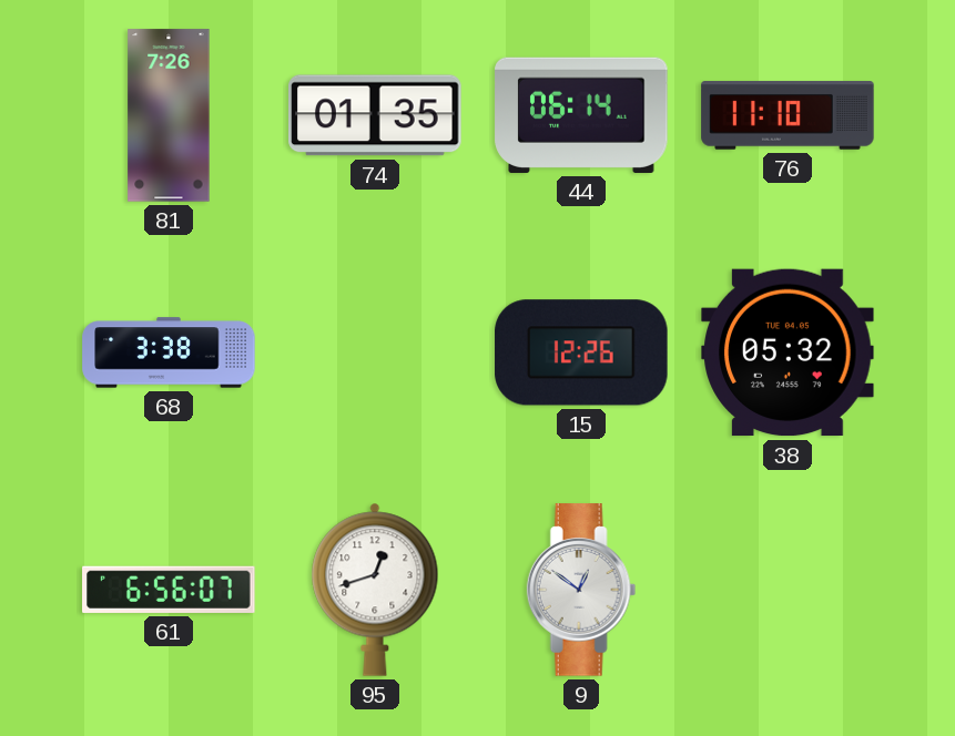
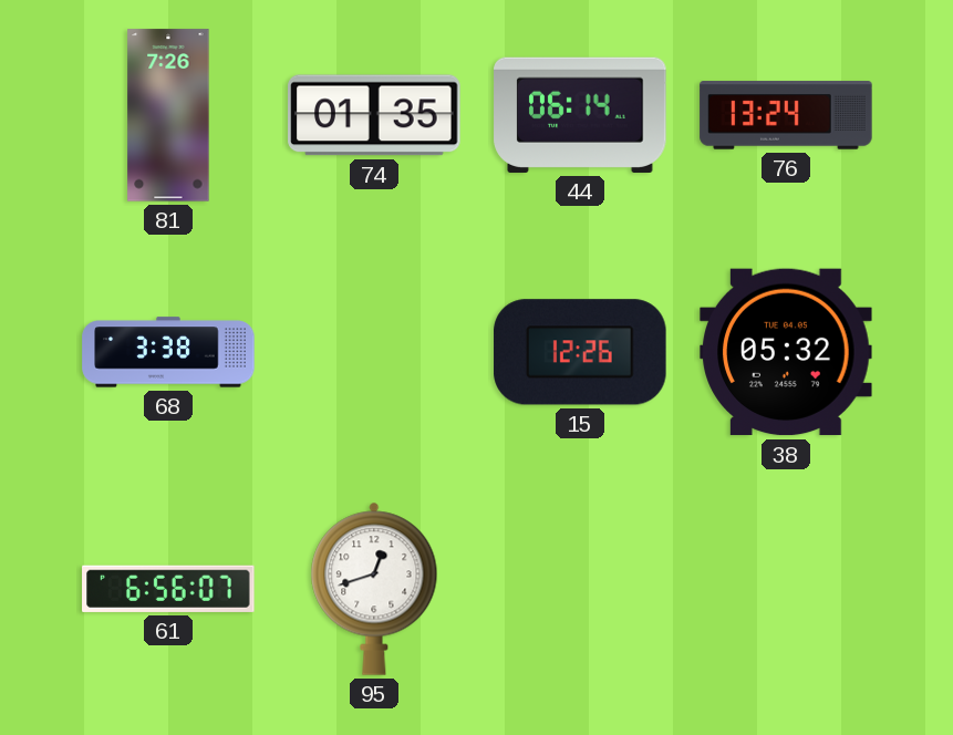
76: 11:10 -> 13:24 (786, 115)
9: 12:51 -> none (581, 590)
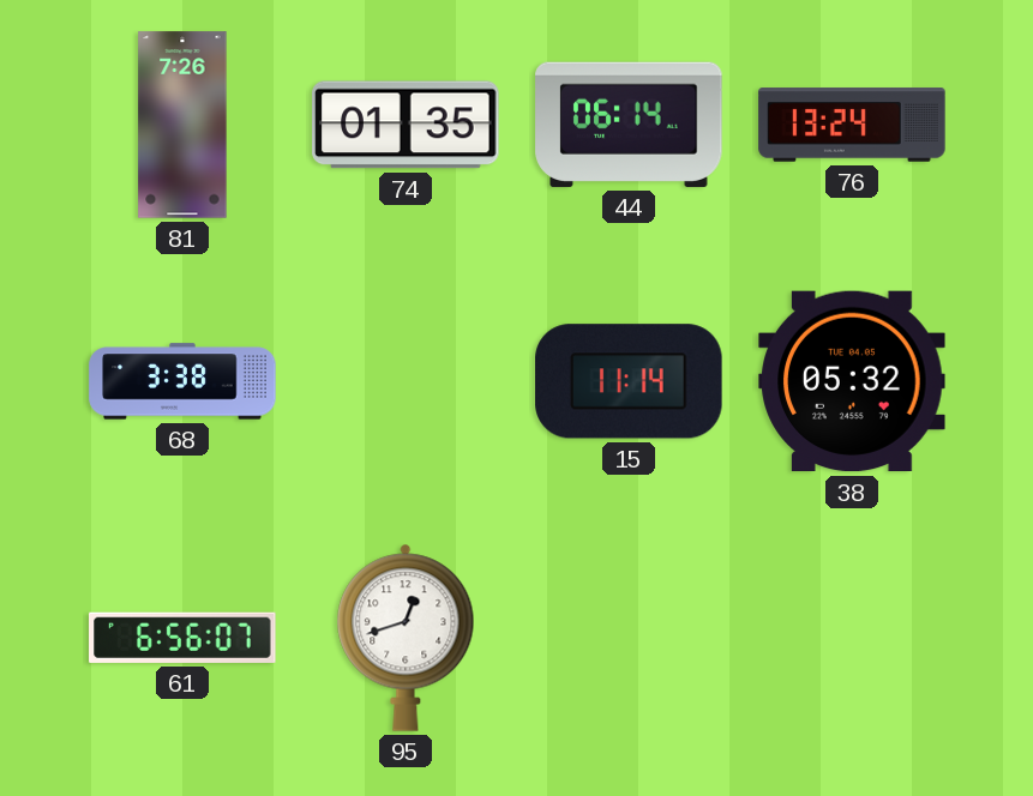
15: 12:26 -> 11:14 (629, 381)
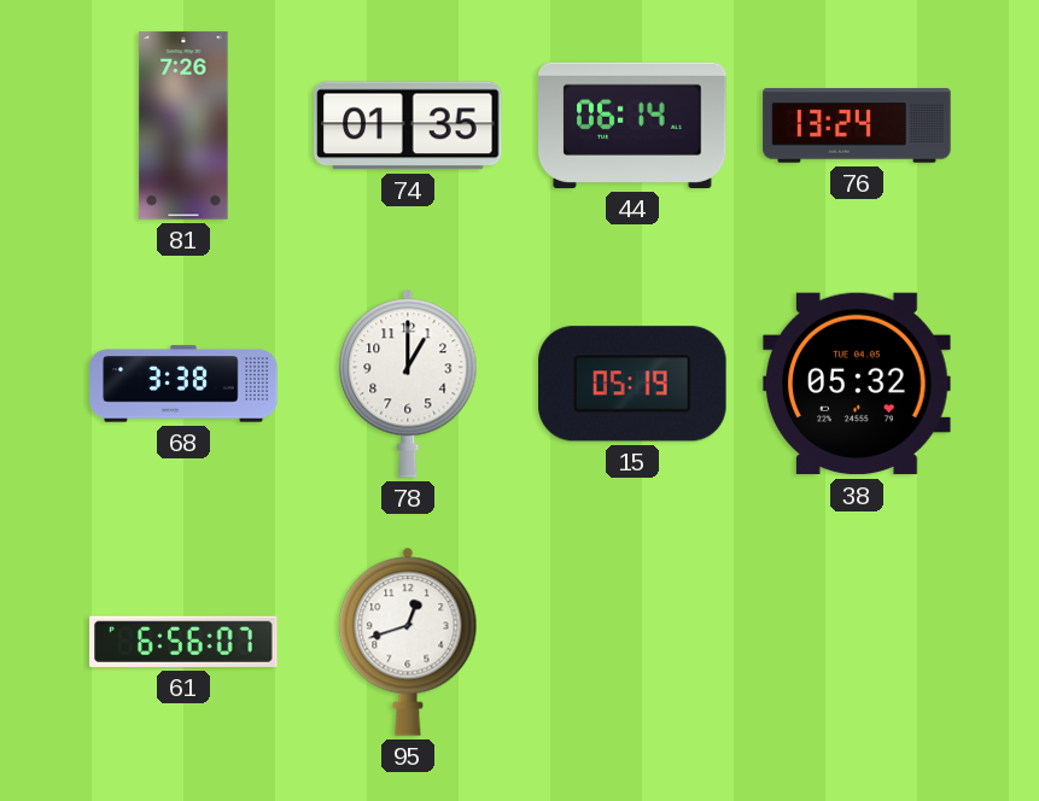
78: none -> 1:00 (408, 384)
15: 11:14 -> 05:19 (632, 384)
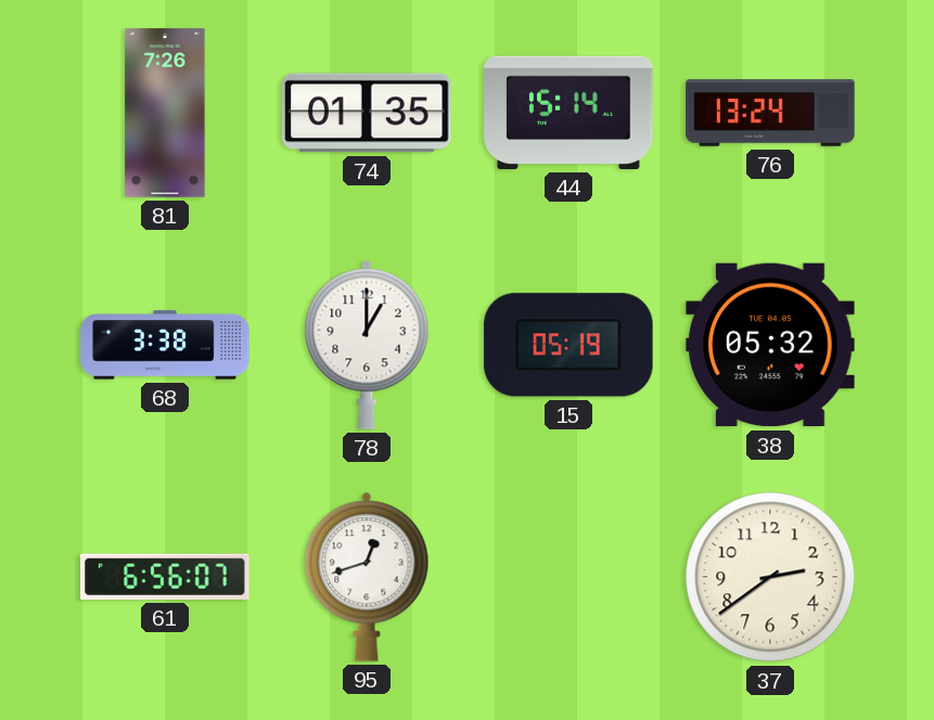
44: 06:14 -> 15:14 (568, 113)
37: none -> 2:39 (770, 577)
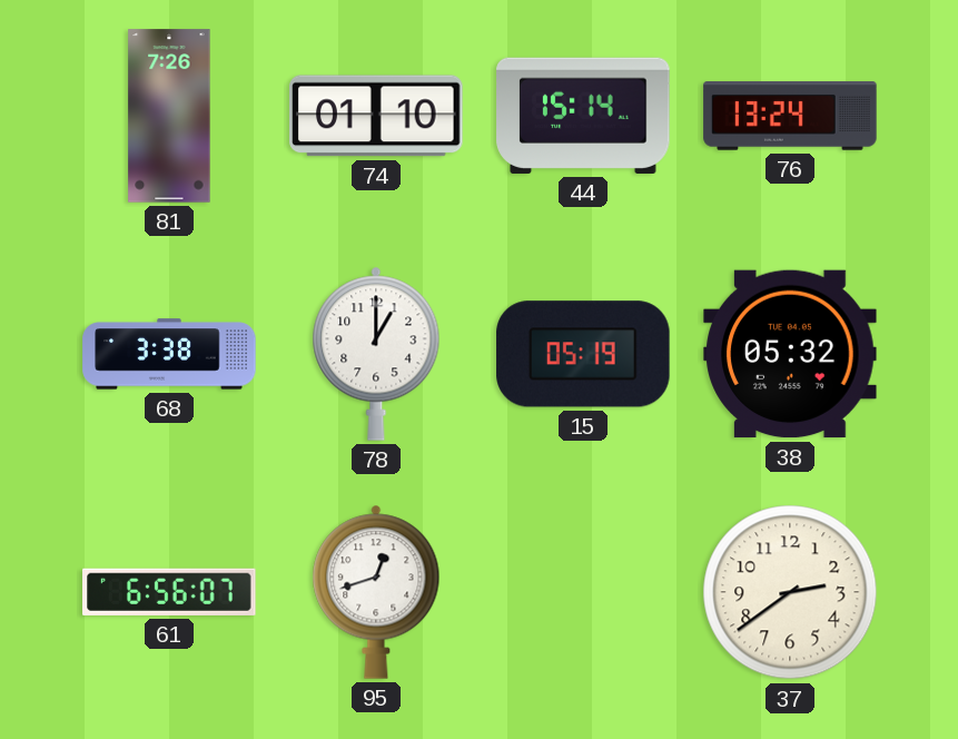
74: 01:35 -> 01:10 (376, 116)
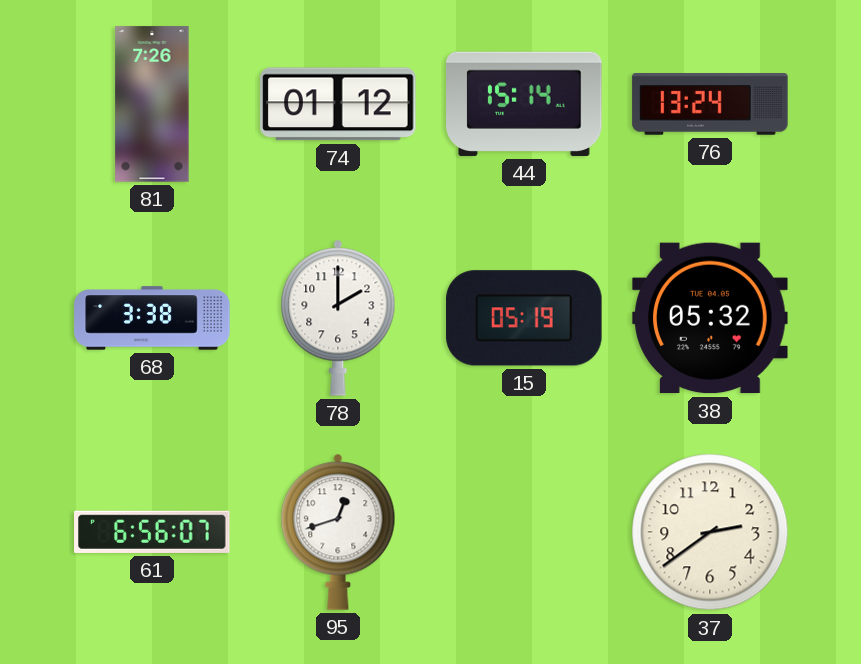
74: 01:10 -> 01:12 (338, 104)
78: 1:00 -> 2:00 (338, 318)
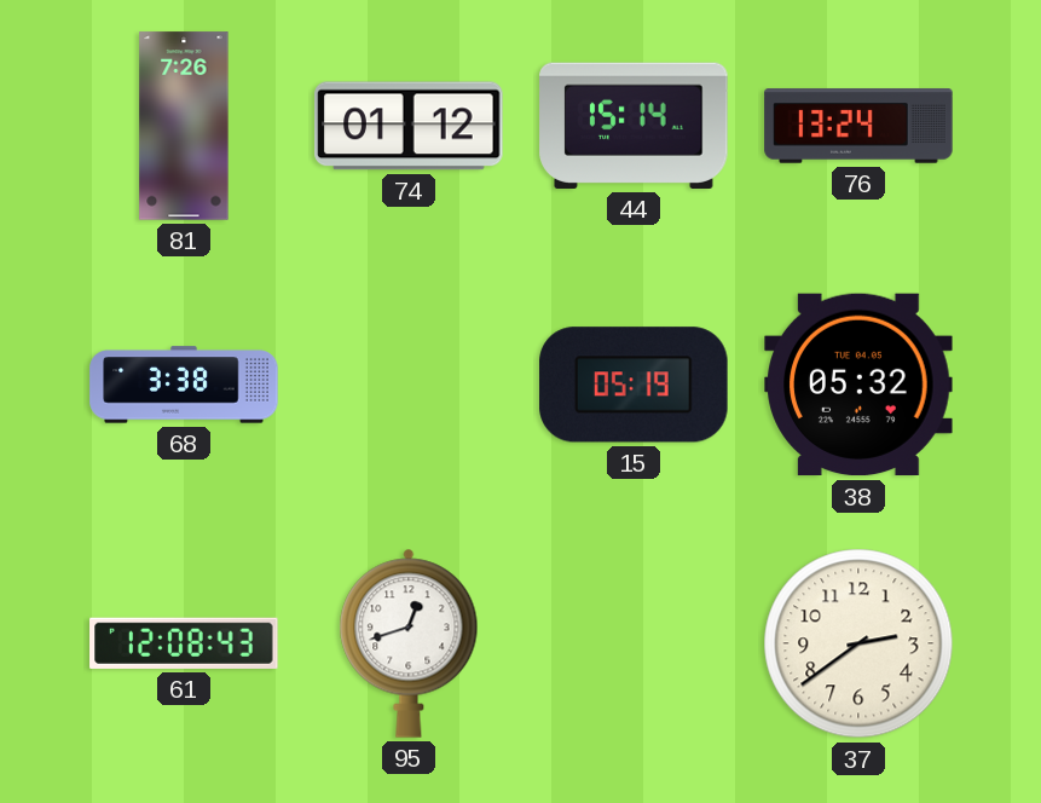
78: 2:00 -> none (338, 318)
61: 6:56 -> 12:08 (184, 643)
